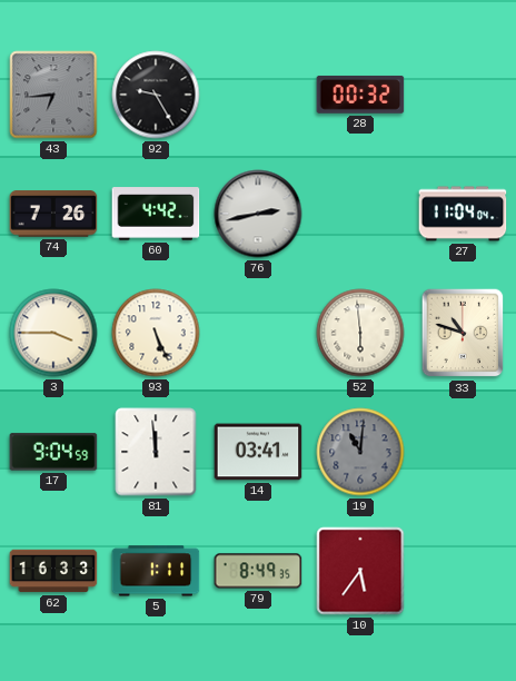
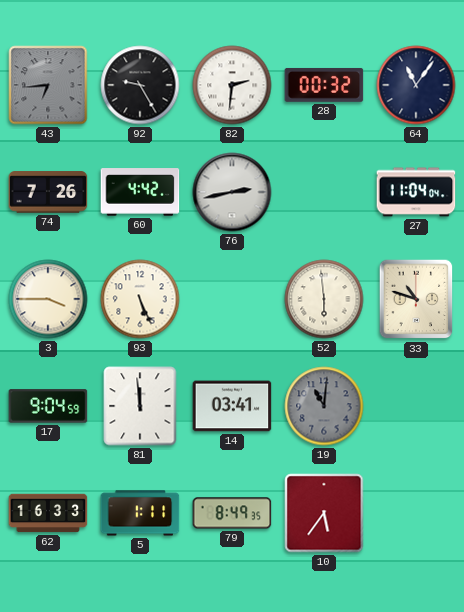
82: none -> 2:31 (232, 85)
64: none -> 11:06 (416, 85)
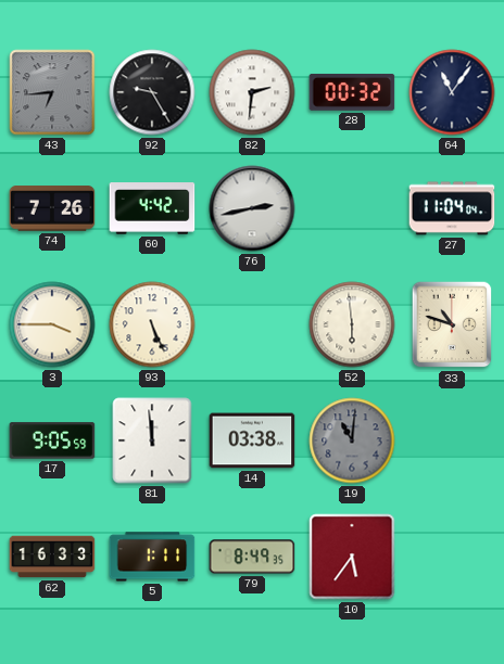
17: 9:04 -> 9:05 (52, 440)
14: 03:41 -> 03:38 (252, 440)
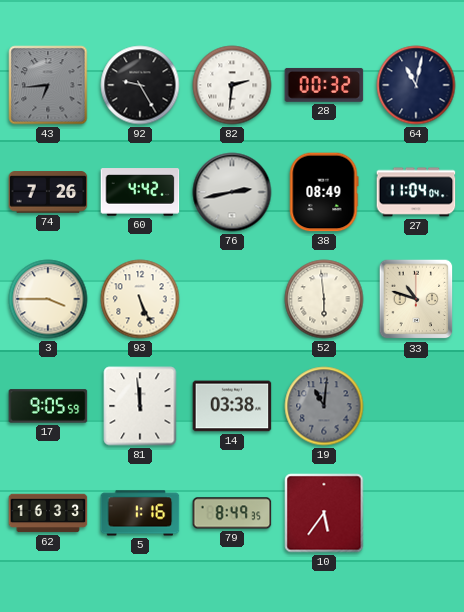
64: 11:06 -> 11:02 (416, 85)
38: none -> 08:49 (324, 192)
5: 1:11 -> 1:16 (140, 513)
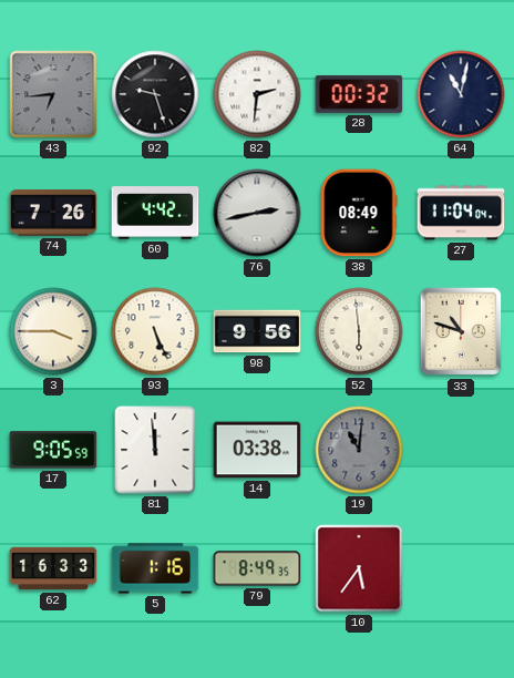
92: 9:25 -> 9:27 (155, 94)
98: none -> 9:56 (257, 331)
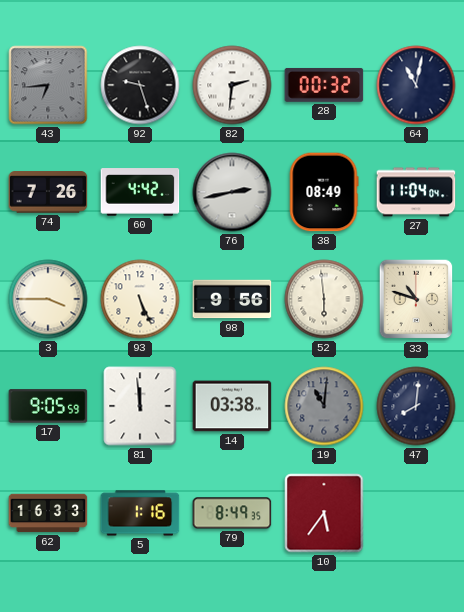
47: none -> 8:01 (416, 406)
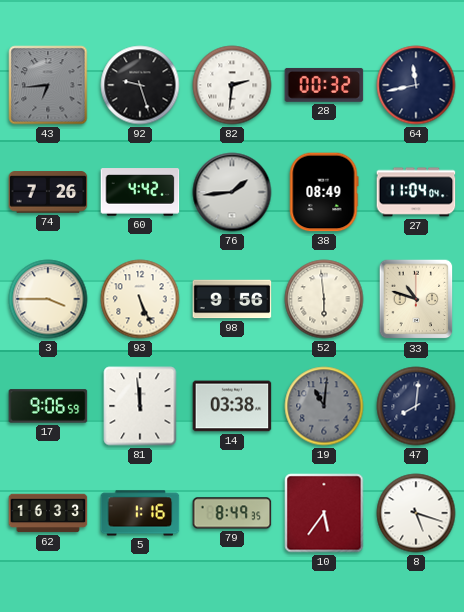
64: 11:02 -> 11:43 (416, 85)
76: 2:43 -> 1:44 (232, 192)
17: 9:05 -> 9:06 (48, 406)
8: none -> 5:18 (416, 513)
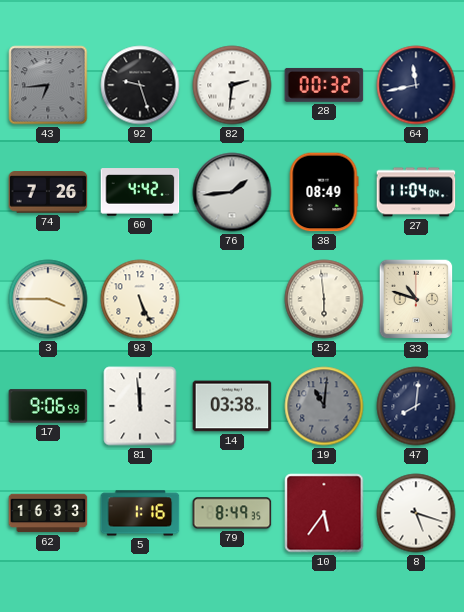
98: 9:56 -> none (232, 299)
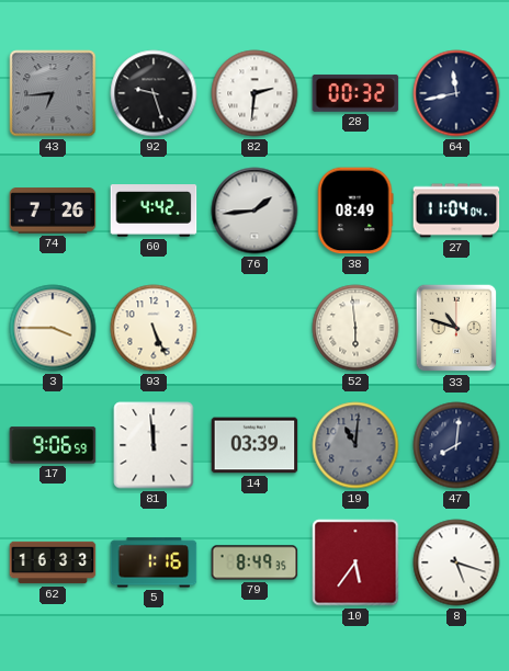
14: 03:38 -> 03:39 (255, 445)
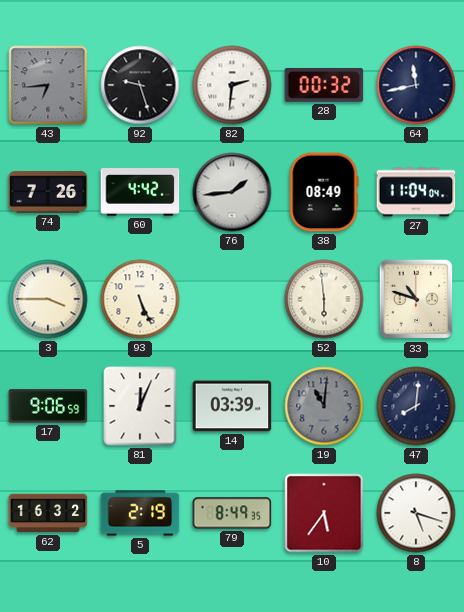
81: 11:59 -> 12:04 (140, 406)
62: 16:33 -> 16:32 (48, 513)
5: 1:16 -> 2:19 (140, 513)
